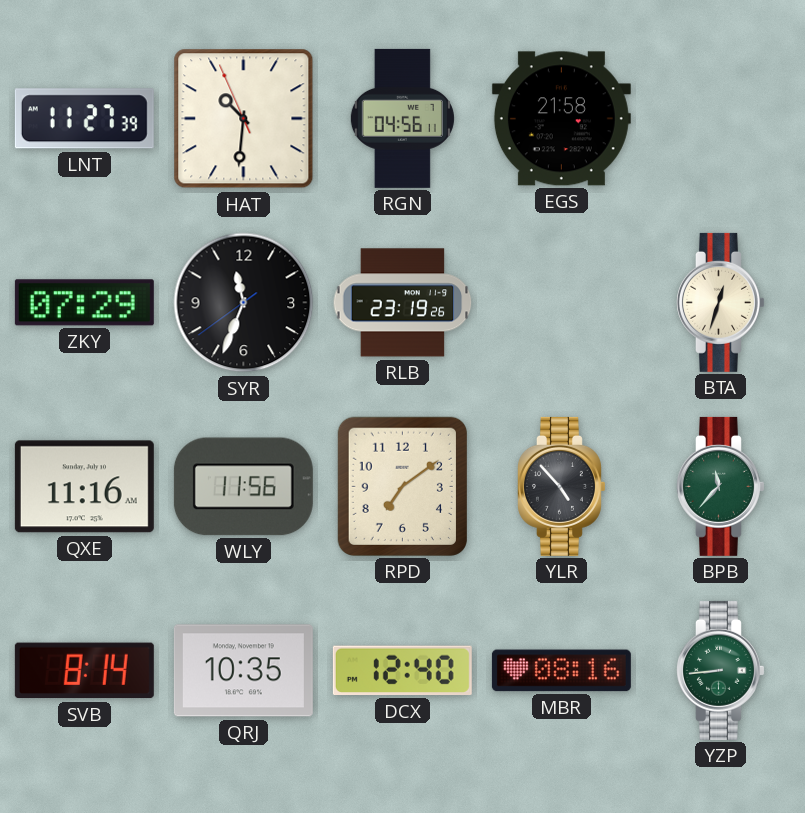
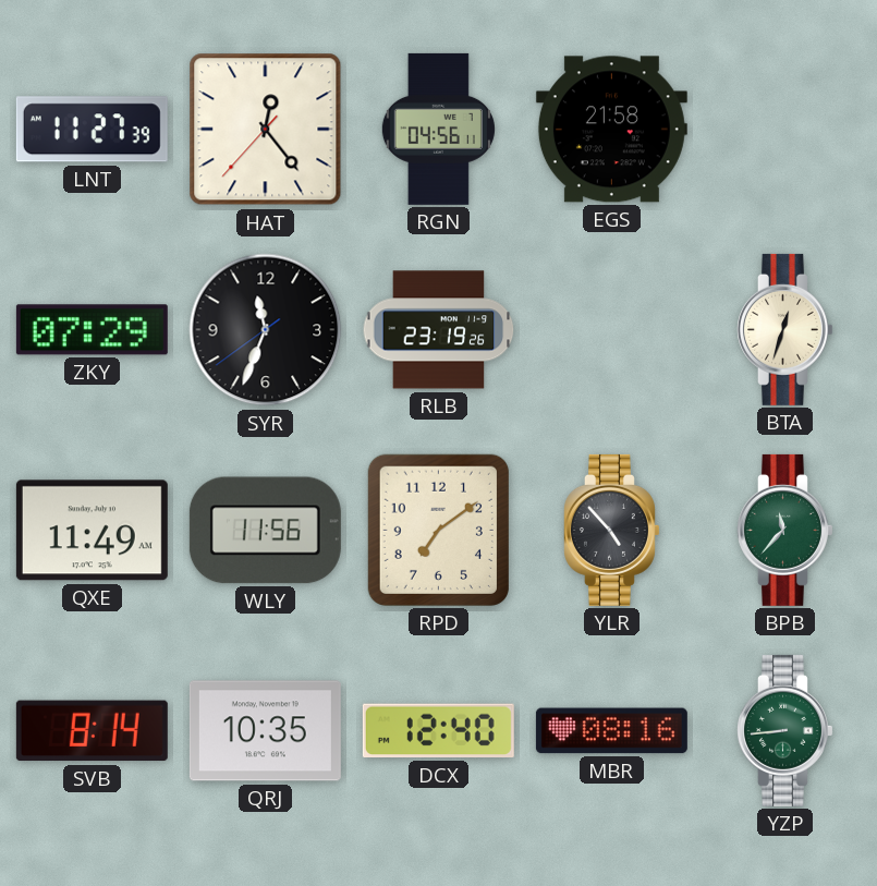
HAT: 10:30 -> 12:23 (266, 130)
QXE: 11:16 -> 11:49 (92, 531)
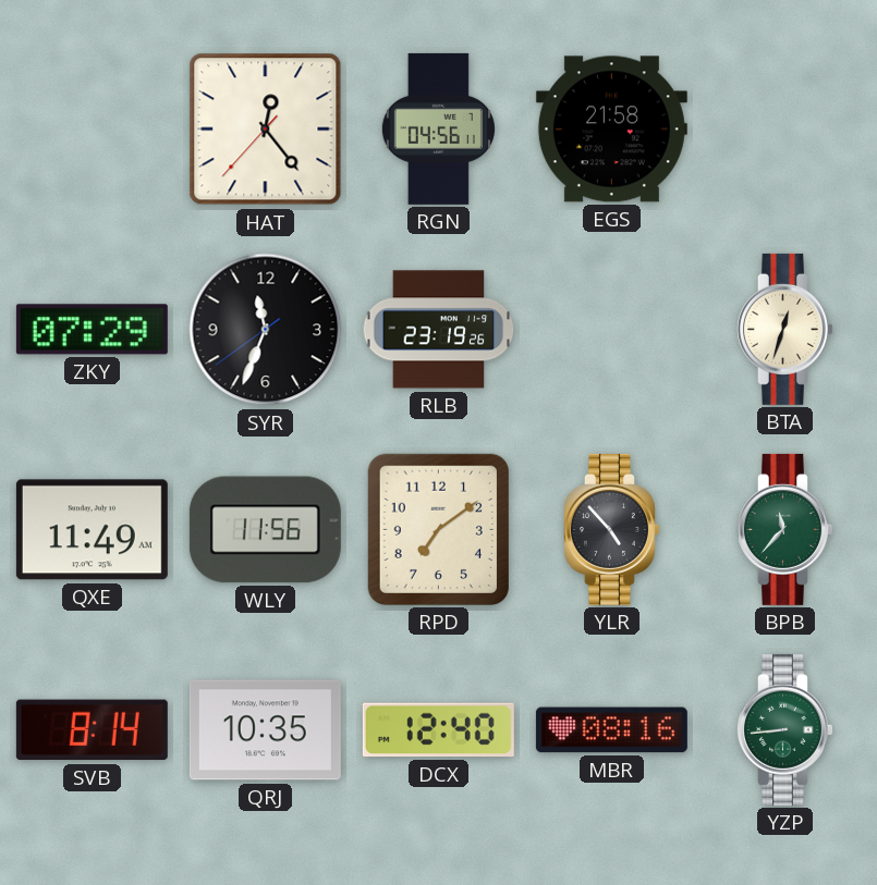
LNT: 11:27 -> none (92, 130)
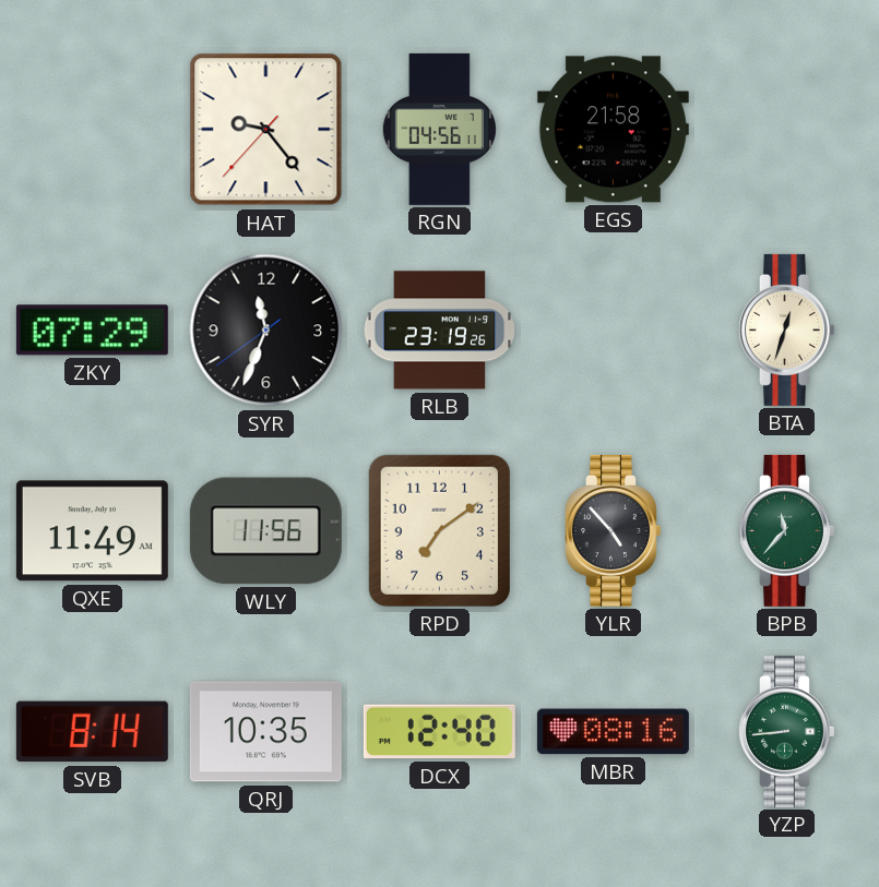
HAT: 12:23 -> 9:23 (266, 130)
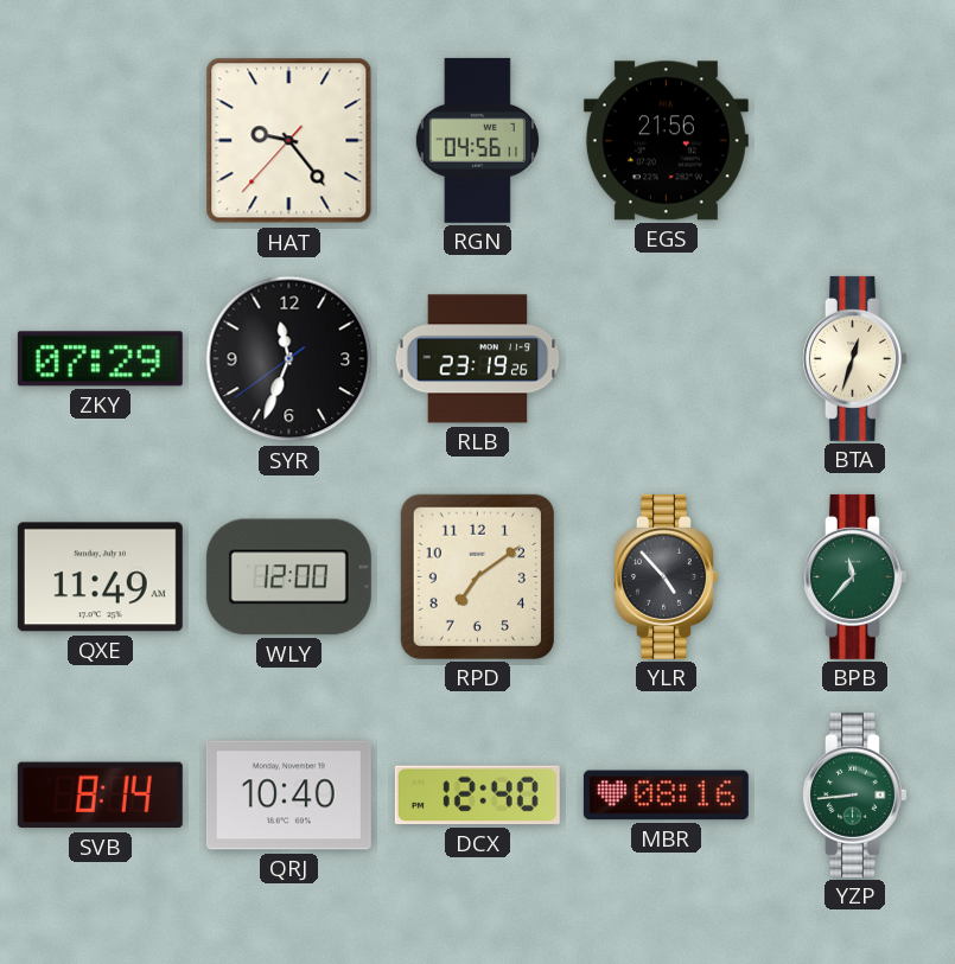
EGS: 21:58 -> 21:56 (666, 141)
WLY: 11:56 -> 12:00 (288, 577)
QRJ: 10:35 -> 10:40 (288, 796)
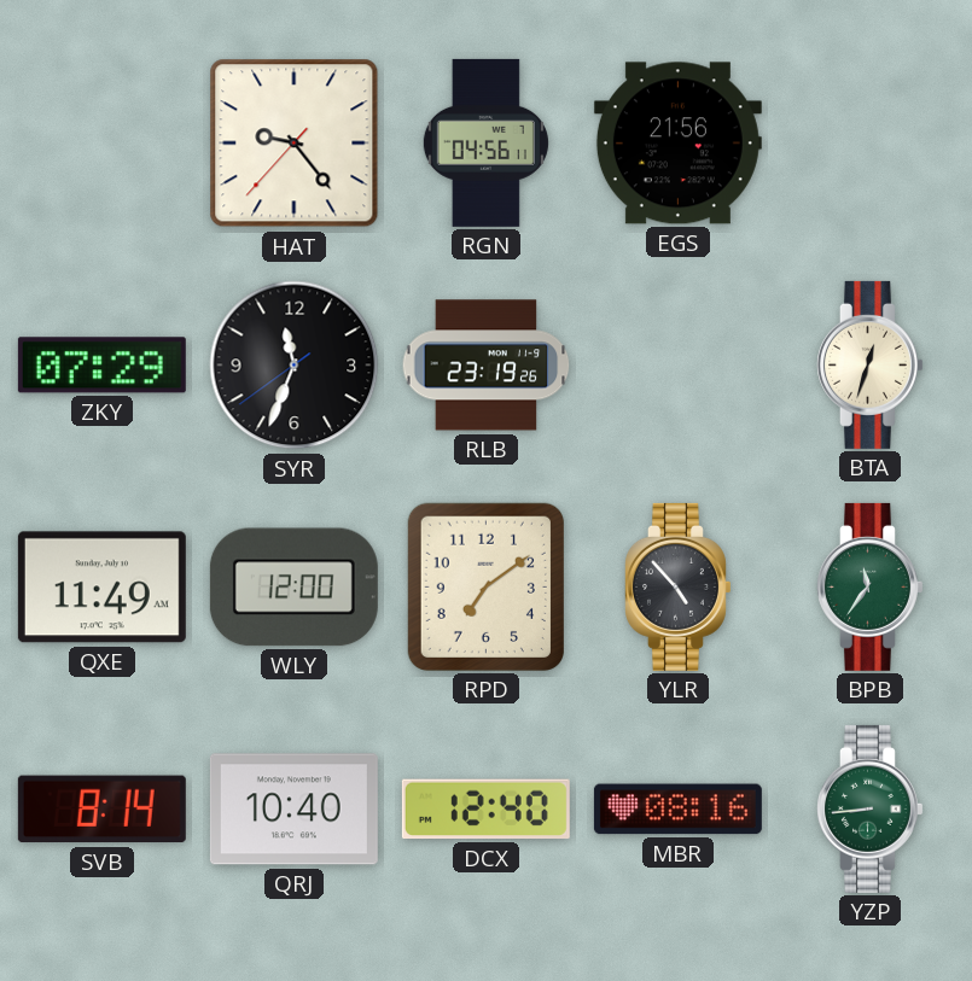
BPB: 11:37 -> 11:36 (871, 586)
